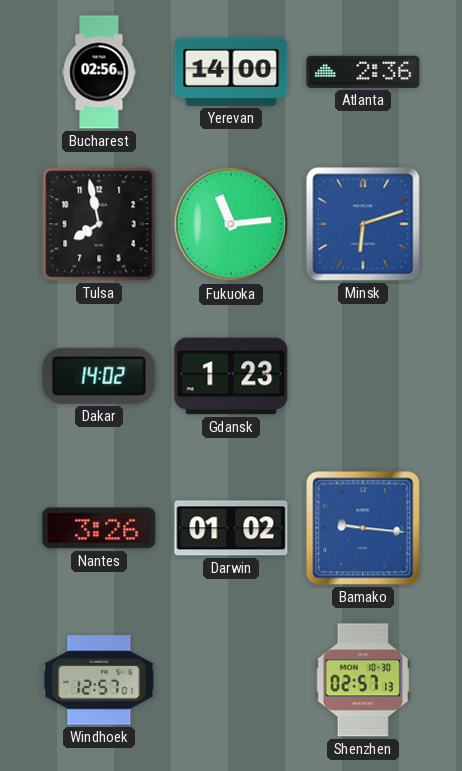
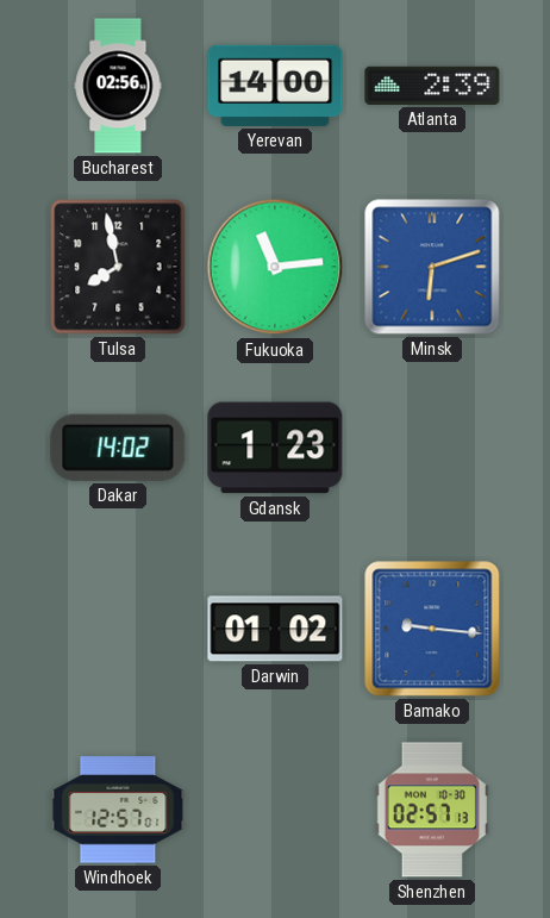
Atlanta: 2:36 -> 2:39 (432, 86)
Nantes: 3:26 -> none (99, 528)
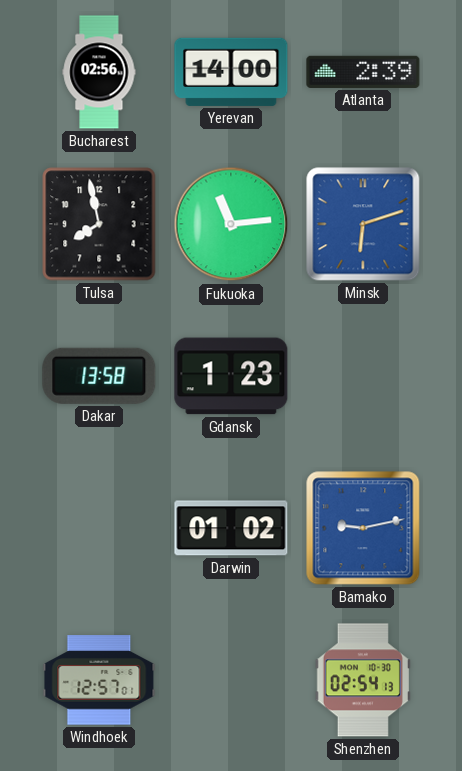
Dakar: 14:02 -> 13:58 (99, 376)
Bamako: 9:16 -> 9:13 (363, 528)
Shenzhen: 02:57 -> 02:54 (363, 680)
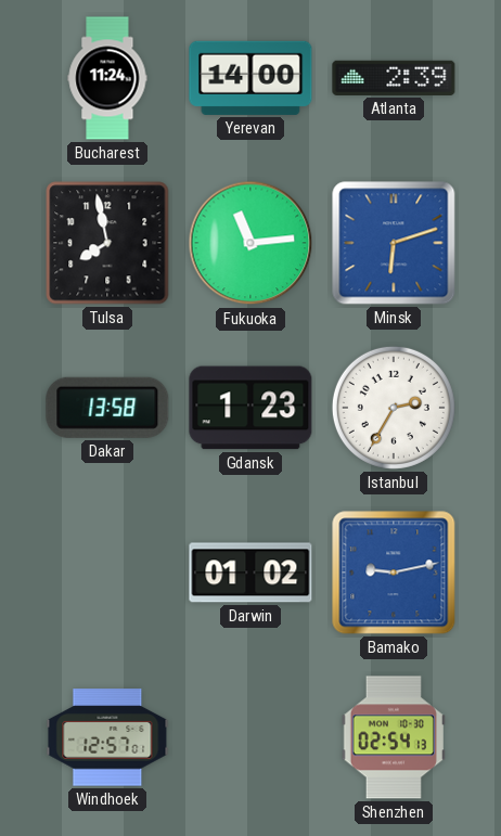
Bucharest: 02:56 -> 11:24 (107, 78)
Istanbul: none -> 2:35 (394, 408)
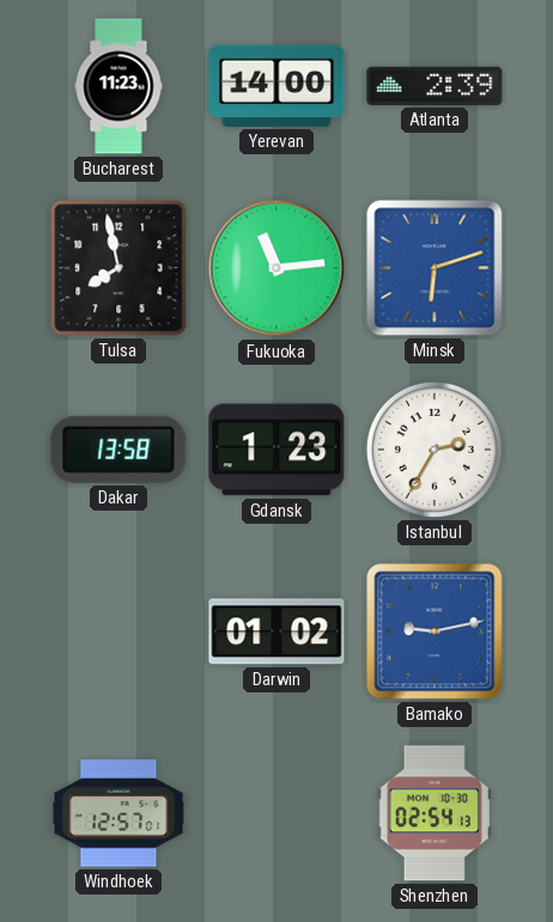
Bucharest: 11:24 -> 11:23 (118, 86)
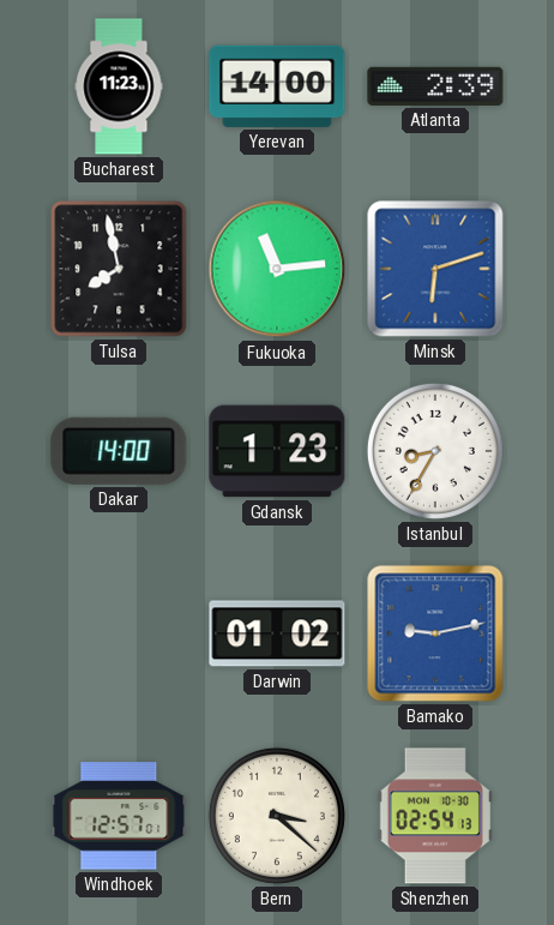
Dakar: 13:58 -> 14:00 (119, 451)
Istanbul: 2:35 -> 8:35 (435, 451)
Bern: none -> 3:22 (277, 816)
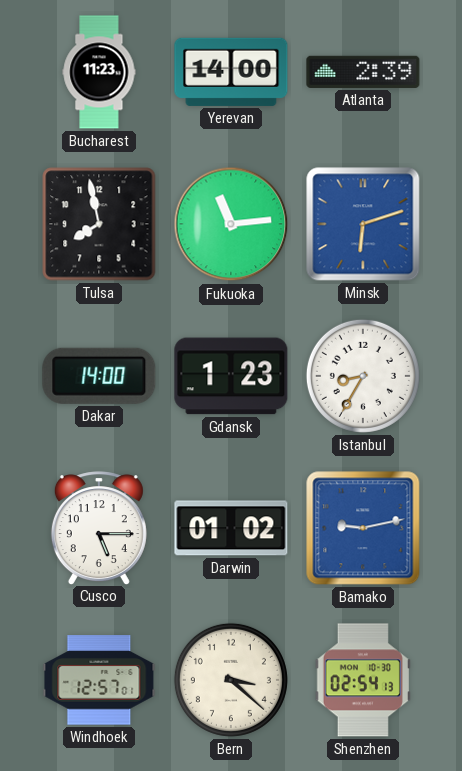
Cusco: none -> 5:15 (99, 528)
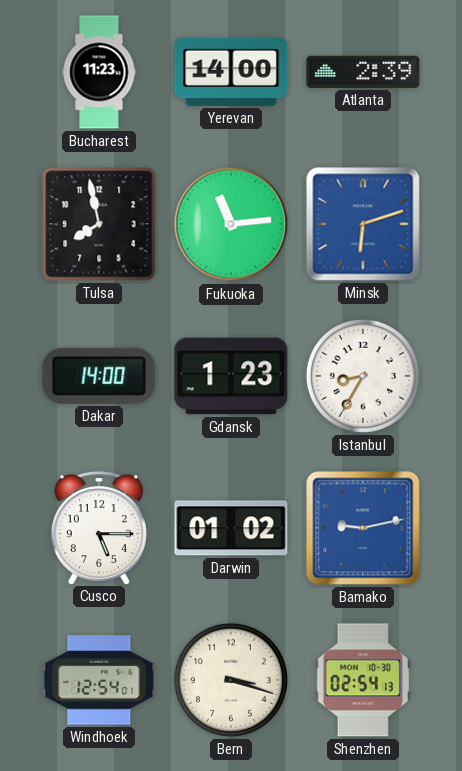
Windhoek: 12:57 -> 12:54 (99, 680)
Bern: 3:22 -> 3:18 (231, 680)
